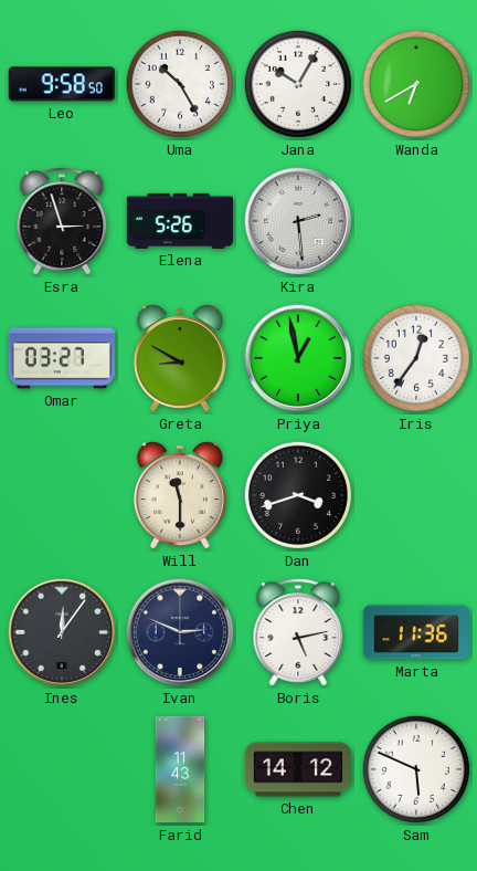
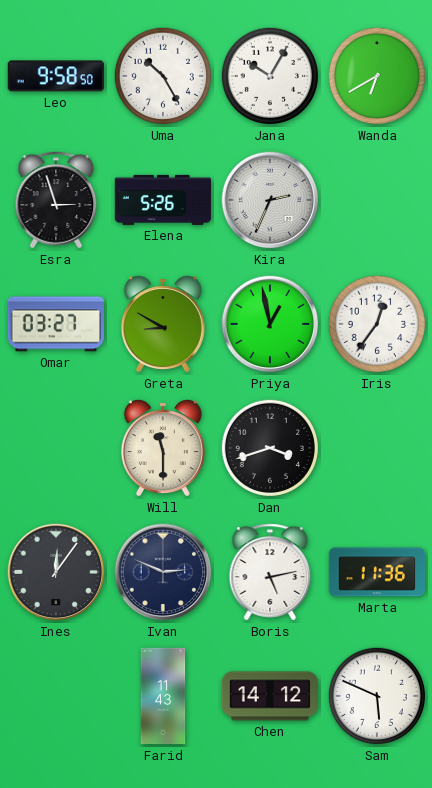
Kira: 2:29 -> 2:34 (270, 200)
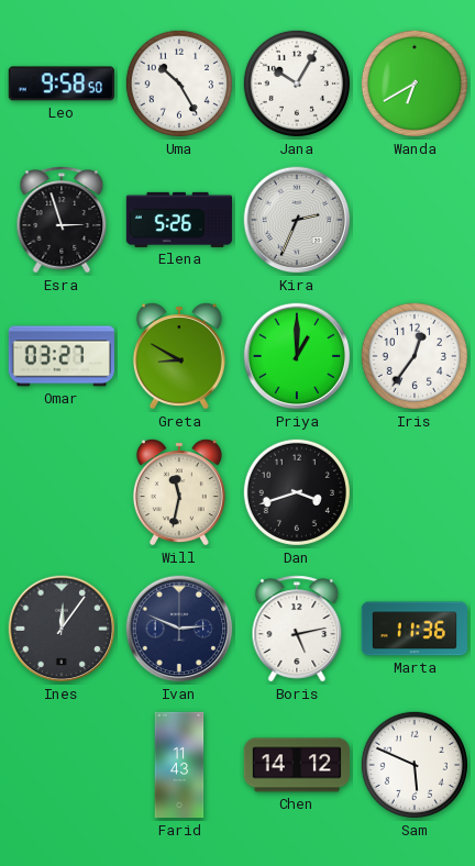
Priya: 12:58 -> 1:00 (297, 356)
Will: 11:30 -> 11:32 (179, 492)
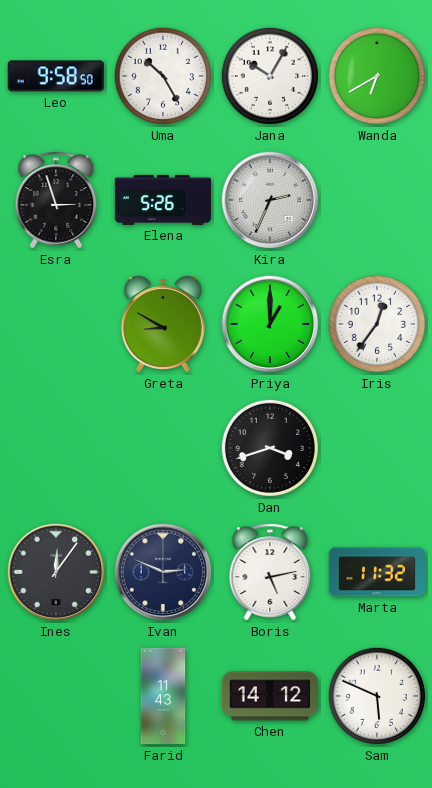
Omar: 03:27 -> none (62, 356)
Will: 11:32 -> none (179, 492)
Marta: 11:36 -> 11:32 (377, 572)
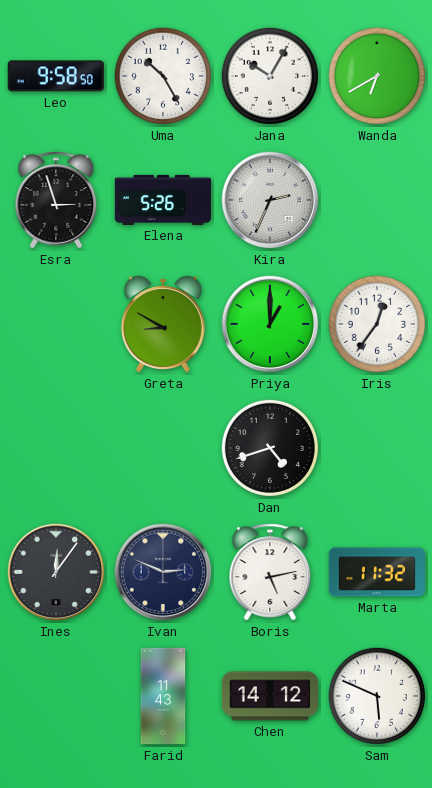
Dan: 3:42 -> 4:42 (270, 448)
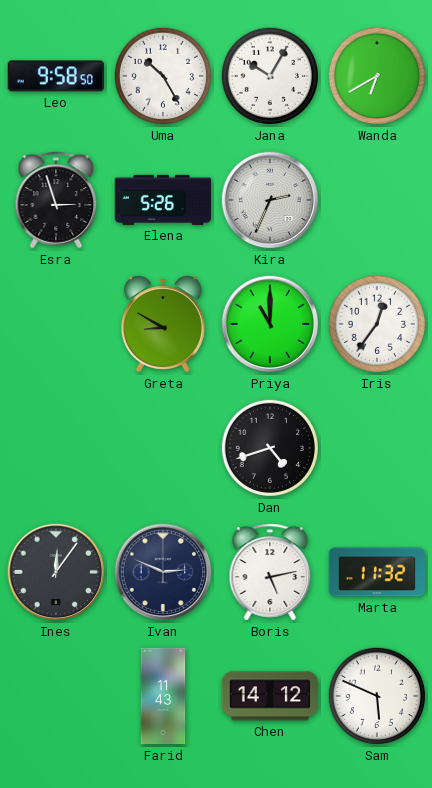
Priya: 1:00 -> 11:00 (270, 324)
